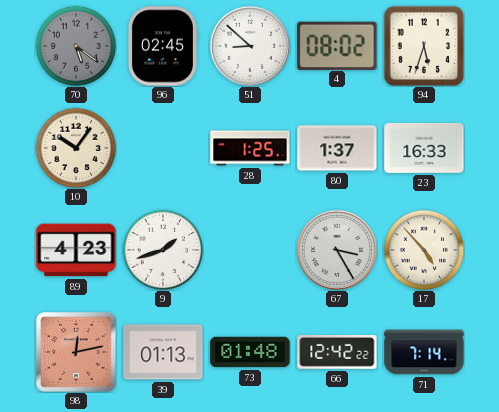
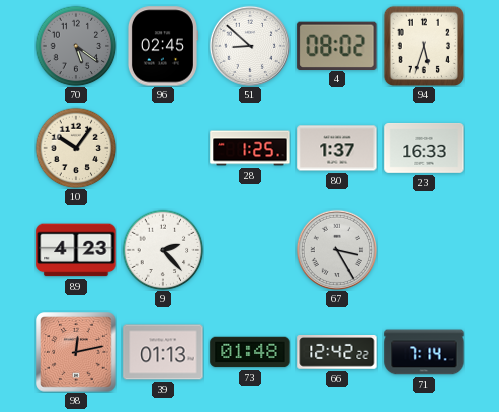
9: 1:42 -> 2:23 (163, 250)
17: 4:53 -> none (424, 250)
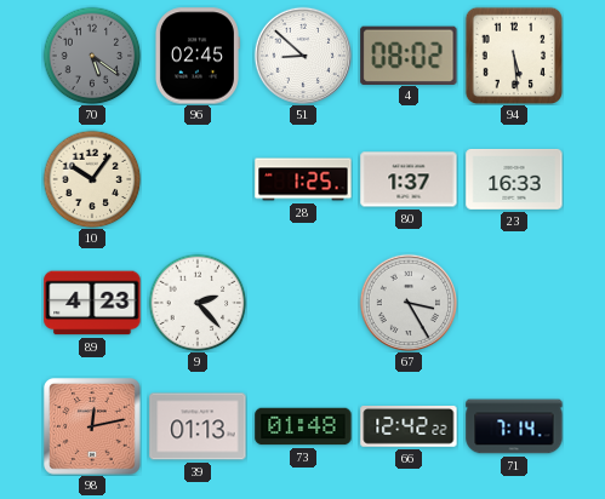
94: 5:33 -> 5:29 (513, 55)
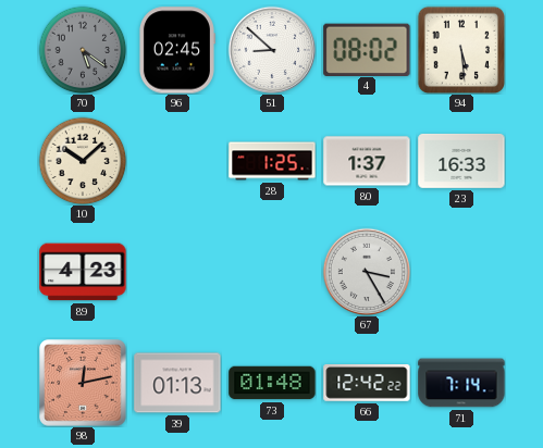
10: 10:06 -> 10:08 (83, 161)
9: 2:23 -> none (198, 303)
